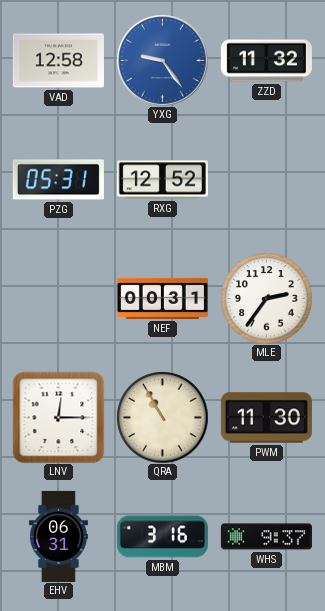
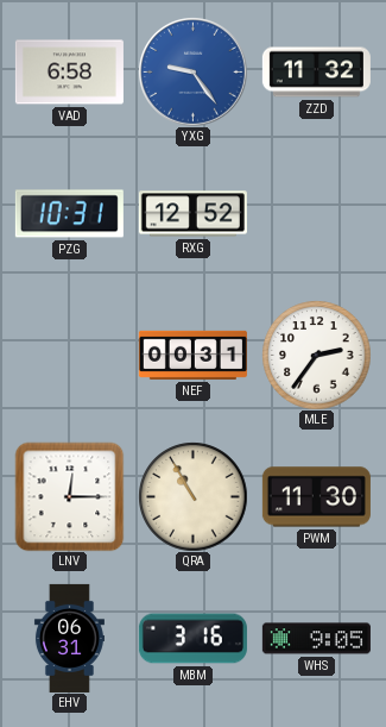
VAD: 12:58 -> 6:58 (69, 73)
PZG: 05:31 -> 10:31 (69, 214)
WHS: 9:37 -> 9:05 (316, 639)
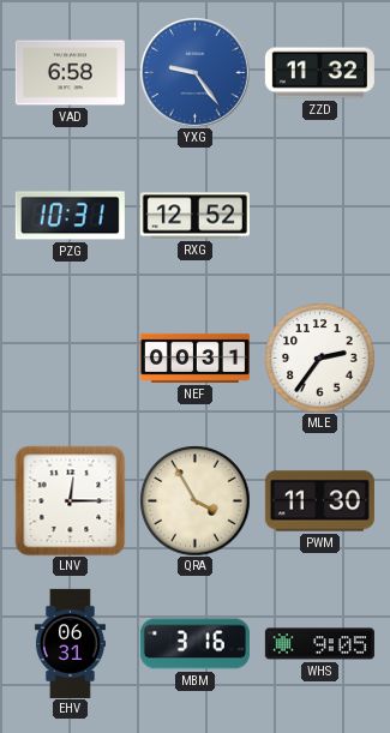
QRA: 10:55 -> 3:55 (194, 500)
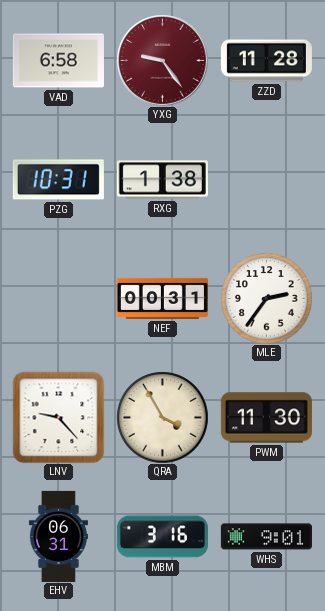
YXG dial: blue -> burgundy (162, 60)
ZZD: 11:32 -> 11:28 (266, 61)
RXG: 12:52 -> 1:38 (162, 180)
LNV: 12:15 -> 9:23 (58, 417)
WHS: 9:05 -> 9:01 (266, 537)
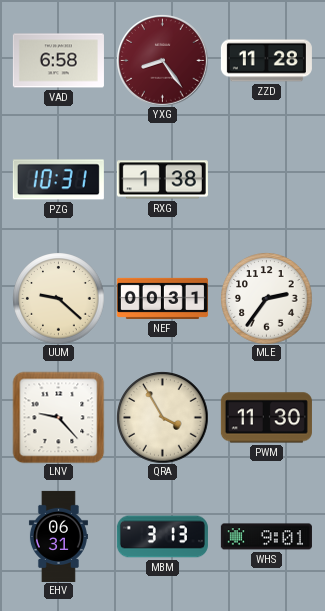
YXG: 9:24 -> 8:24 (162, 60)
UUM: none -> 9:22 (58, 298)
MBM: 3:16 -> 3:13 (162, 537)
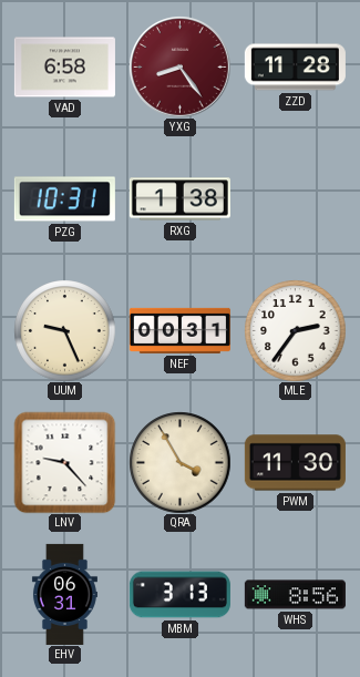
UUM: 9:22 -> 9:26 (64, 330)
WHS: 9:01 -> 8:56 (295, 595)
